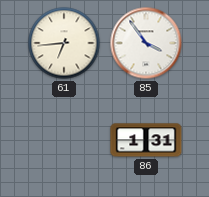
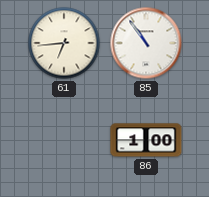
85: 3:54 -> 10:54 (146, 43)
86: 1:31 -> 1:00 (146, 140)
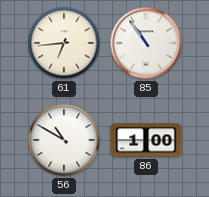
56: none -> 10:50 (64, 140)
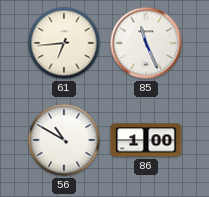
85: 10:54 -> 11:26 (146, 43)
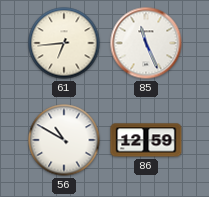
86: 1:00 -> 12:59 (146, 140)
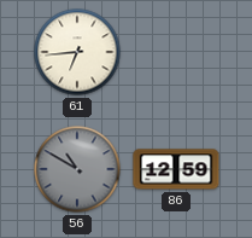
85: 11:26 -> none (146, 43)
56 dial: white -> grey (77, 169)
